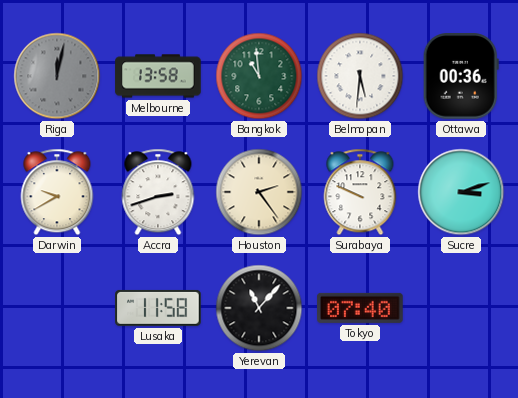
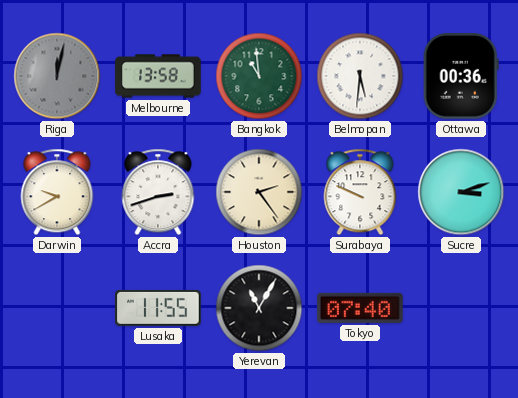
Lusaka: 11:58 -> 11:55 (158, 308)
Yerevan: 11:07 -> 11:05 (259, 308)
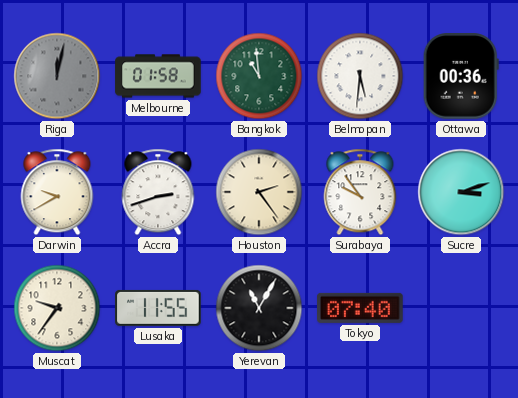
Melbourne: 13:58 -> 01:58 (158, 76)
Surabaya: 9:49 -> 9:54 (360, 192)
Muscat: none -> 9:36 (57, 308)
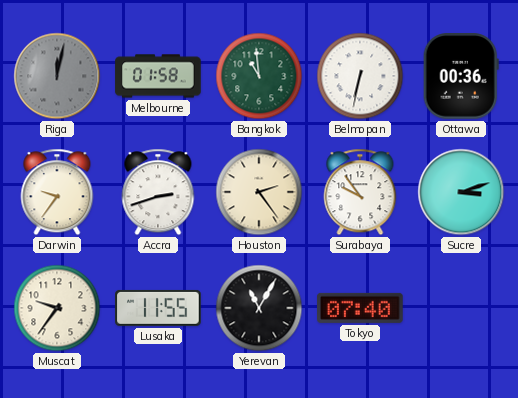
Belmopan: 5:31 -> 6:32 (360, 76)
Darwin: 9:40 -> 9:36 (57, 192)
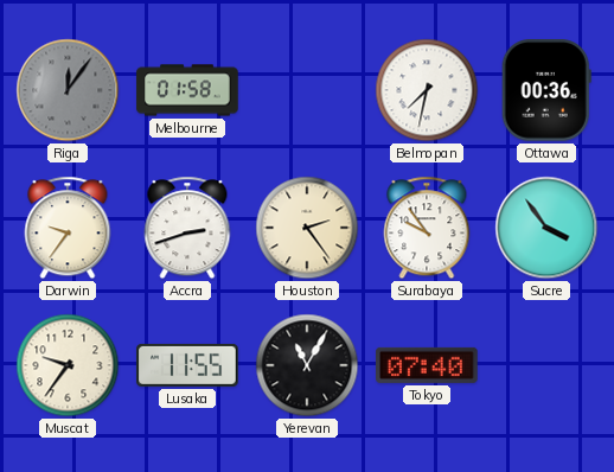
Riga: 12:02 -> 12:06 (68, 90)
Bangkok: 10:59 -> none (259, 76)
Belmopan: 6:32 -> 7:32 (427, 90)
Sucre: 3:12 -> 3:54 (546, 228)
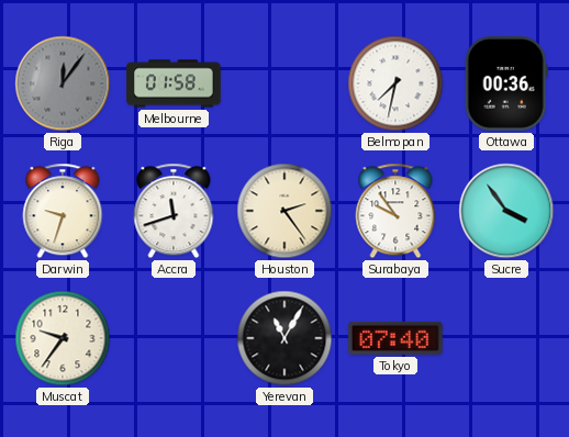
Darwin: 9:36 -> 9:33 (63, 211)
Accra: 2:42 -> 11:42 (174, 211)
Lusaka: 11:55 -> none (187, 365)
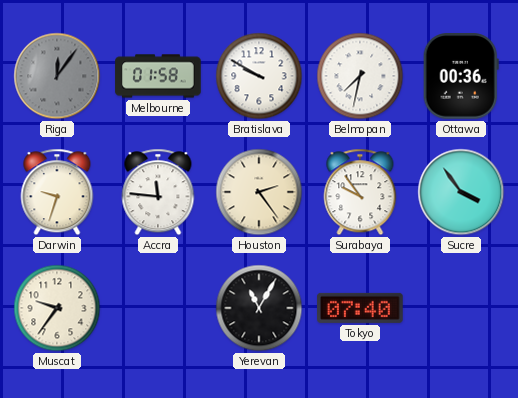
Bratislava: none -> 9:50 (259, 76)
Accra: 11:42 -> 11:46 (158, 192)
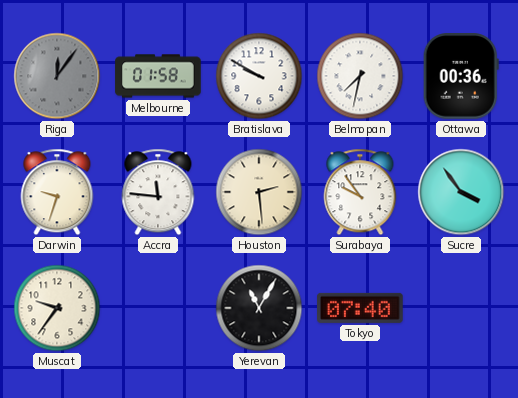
Houston: 2:24 -> 2:29 (259, 192)
